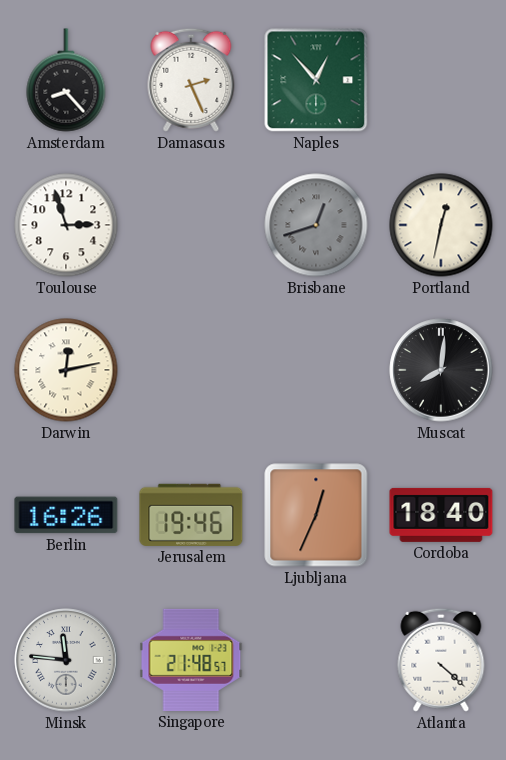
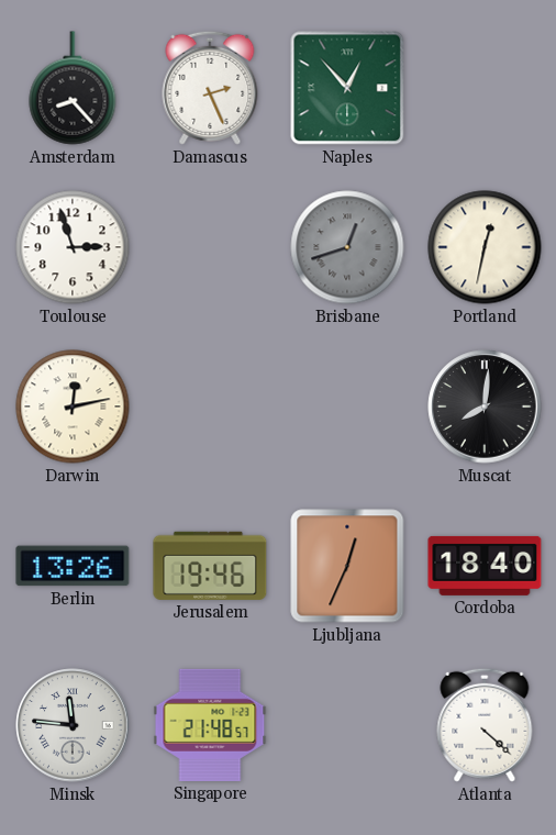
Berlin: 16:26 -> 13:26 (73, 566)
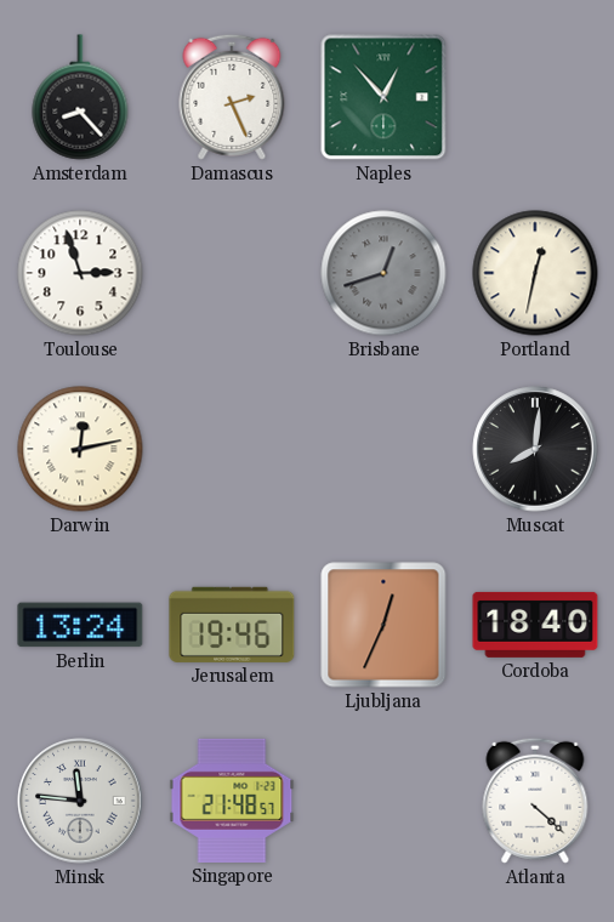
Berlin: 13:26 -> 13:24 (80, 625)
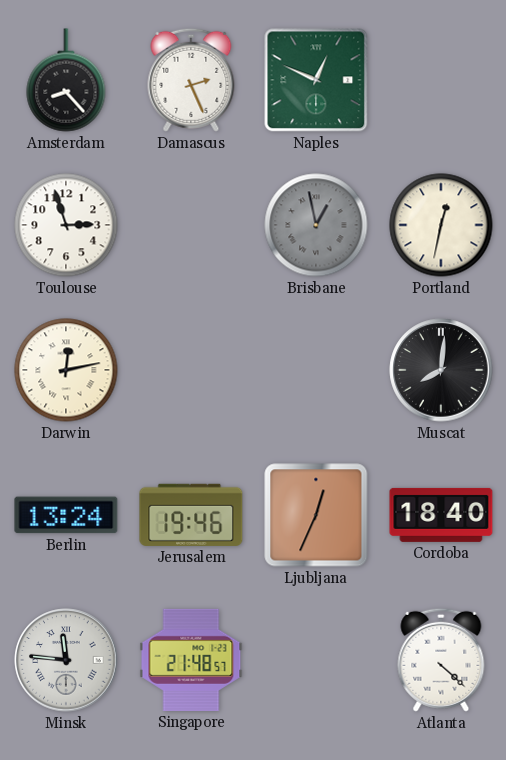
Naples: 12:53 -> 12:49 (316, 80)
Brisbane: 12:42 -> 12:58 (316, 225)
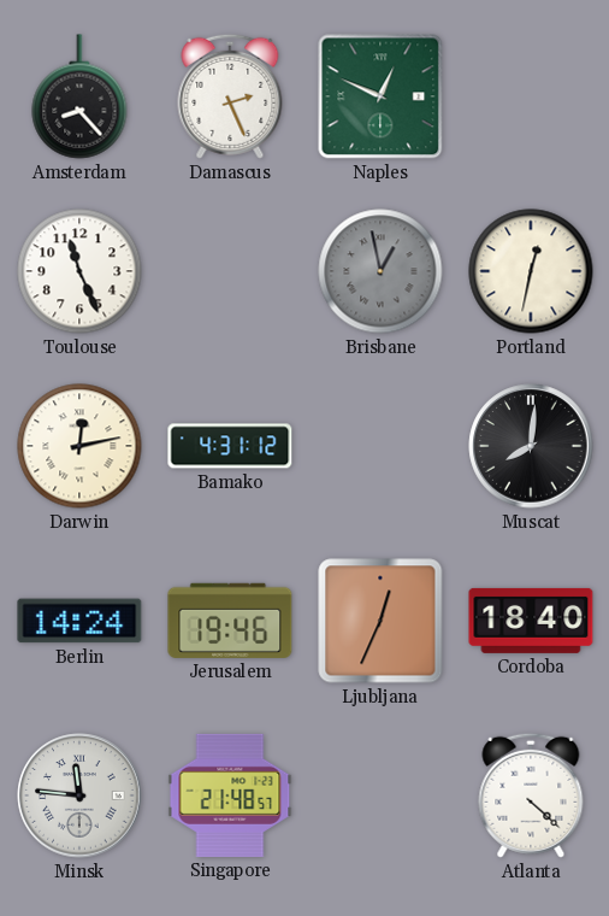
Toulouse: 2:57 -> 11:26 (79, 271)
Bamako: none -> 4:31 (230, 446)
Berlin: 13:24 -> 14:24 (79, 621)
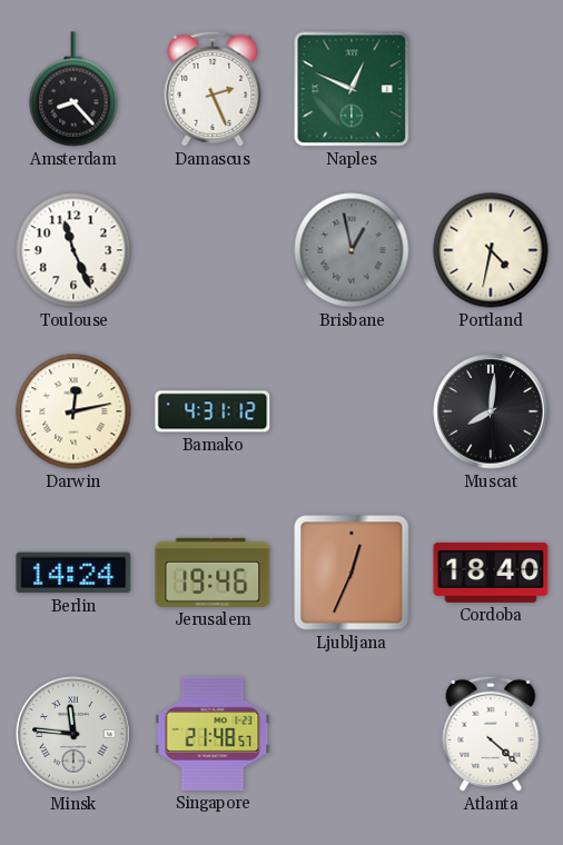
Portland: 12:32 -> 4:32 (491, 250)
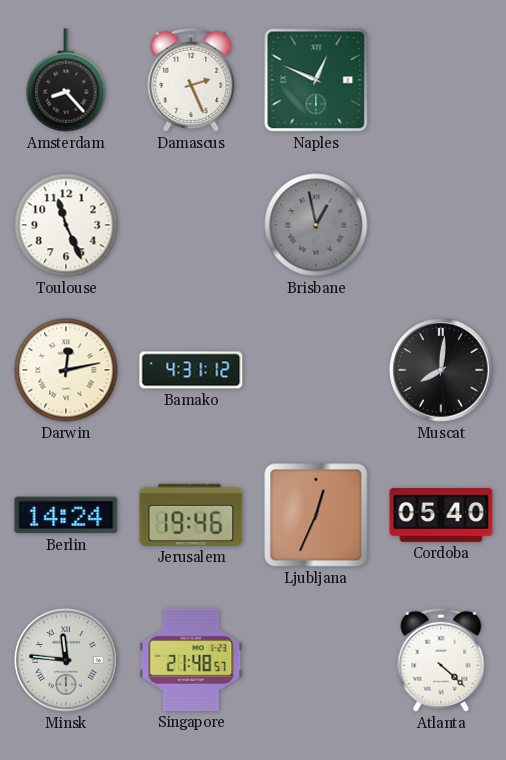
Portland: 4:32 -> none (491, 250)
Cordoba: 18:40 -> 05:40 (441, 515)
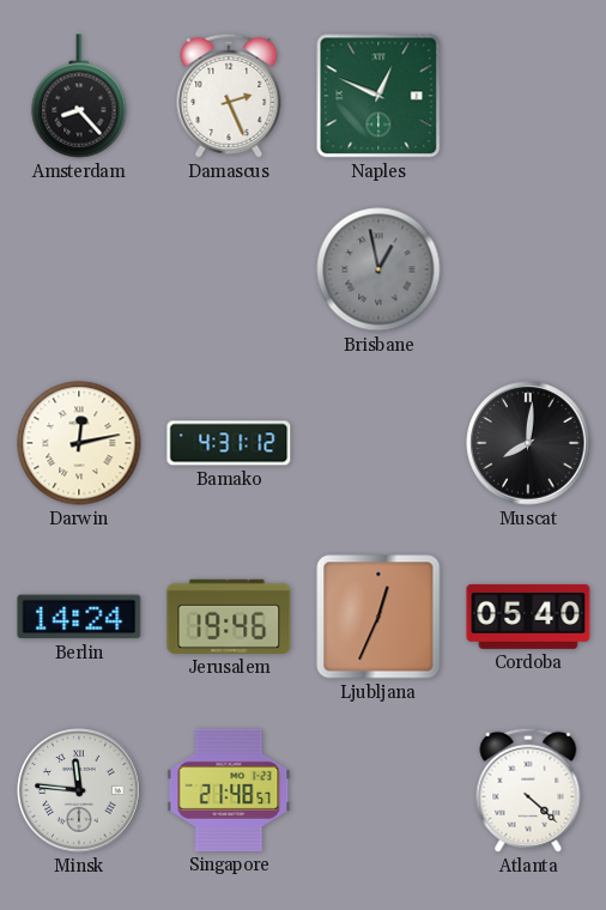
Toulouse: 11:26 -> none (66, 225)
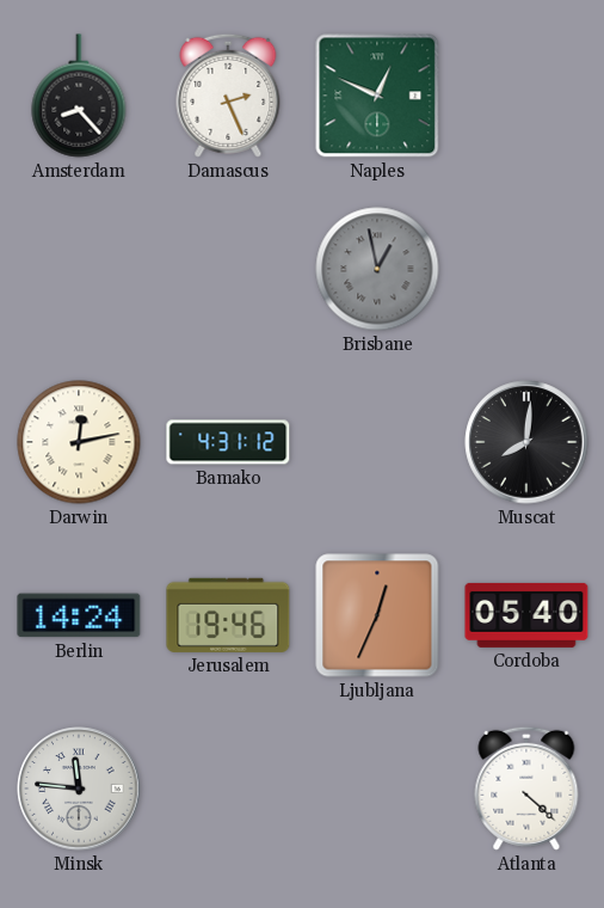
Singapore: 21:48 -> none (229, 790)
